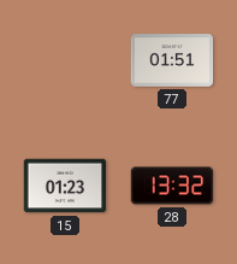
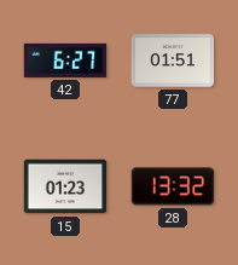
42: none -> 6:27 (65, 61)
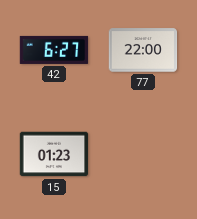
77: 01:51 -> 22:00 (143, 50)
28: 13:32 -> none (173, 186)
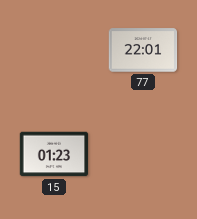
42: 6:27 -> none (54, 50)
77: 22:00 -> 22:01 (143, 50)
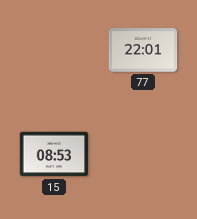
15: 01:23 -> 08:53 (54, 154)
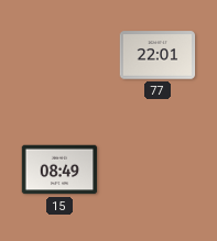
15: 08:53 -> 08:49 (59, 169)
